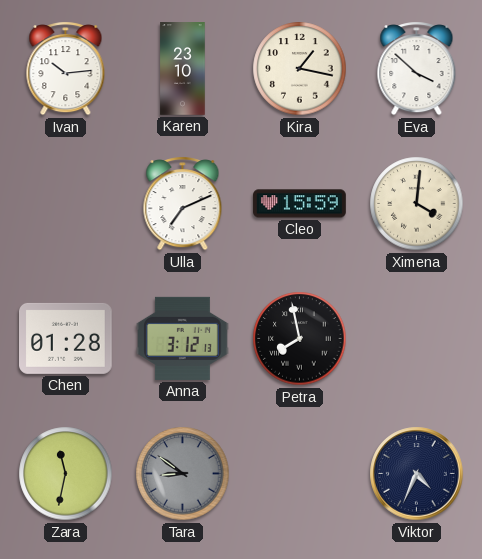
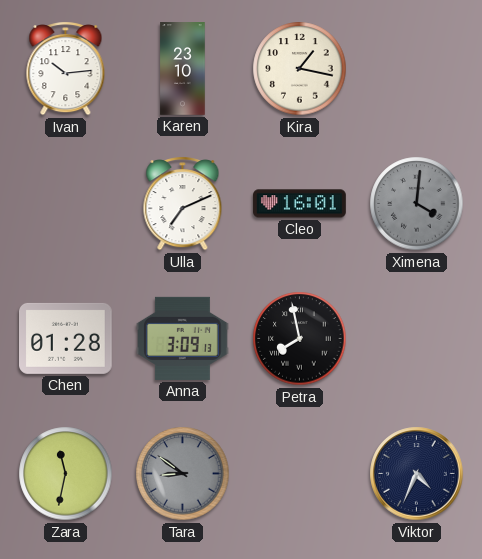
Eva: 3:52 -> none (417, 69)
Cleo: 15:59 -> 16:01 (300, 204)
Ximena dial: cream -> grey (417, 204)
Anna: 3:12 -> 3:09 (183, 338)
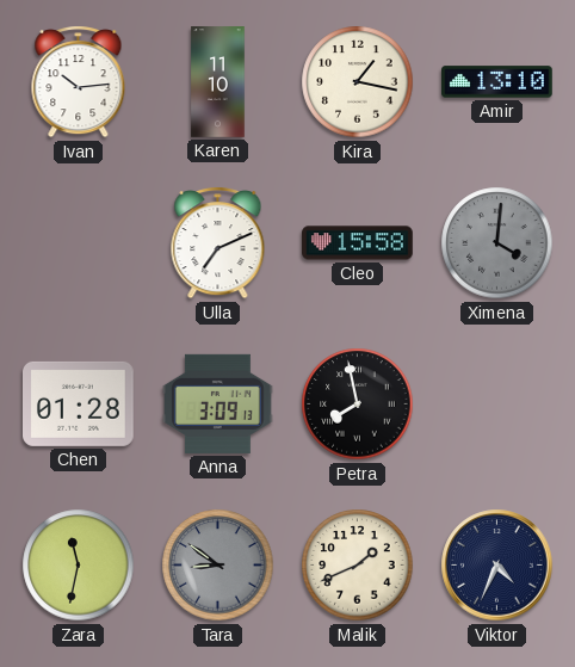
Karen: 23:10 -> 11:10 (218, 82)
Amir: none -> 13:10 (497, 82)
Cleo: 16:01 -> 15:58 (358, 243)
Malik: none -> 1:41 (358, 566)
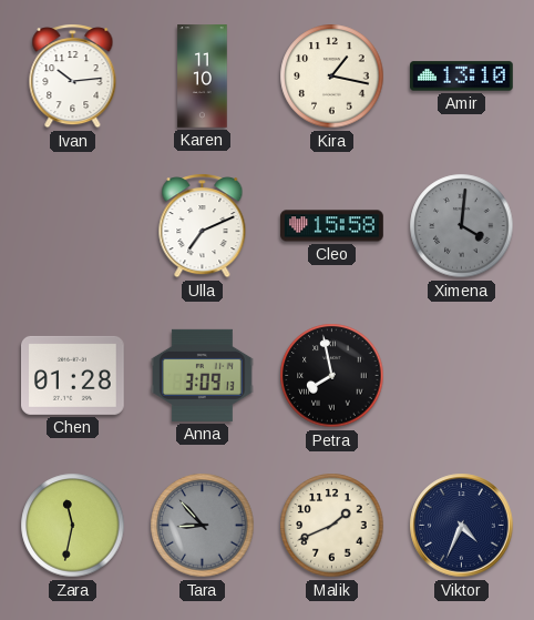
Tara: 8:51 -> 8:53 (203, 526)
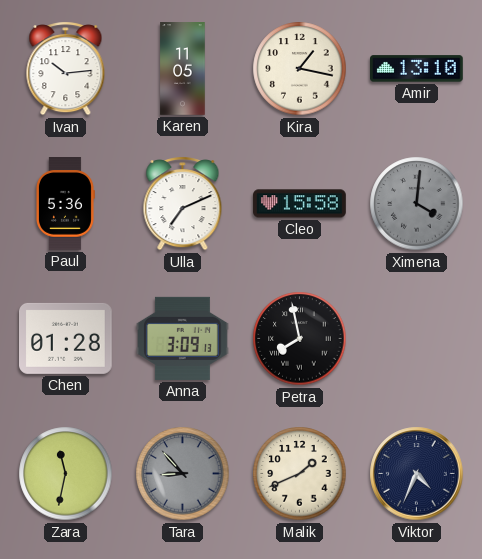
Karen: 11:10 -> 11:05 (183, 69)
Paul: none -> 5:36 (65, 204)
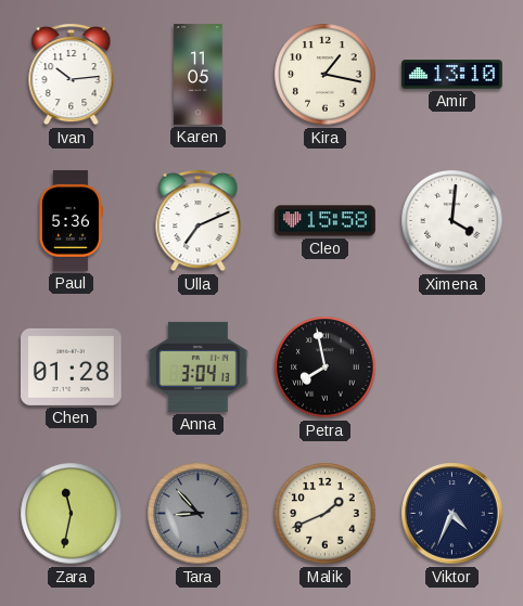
Ximena dial: grey -> white (452, 221)
Anna: 3:09 -> 3:04 (199, 366)
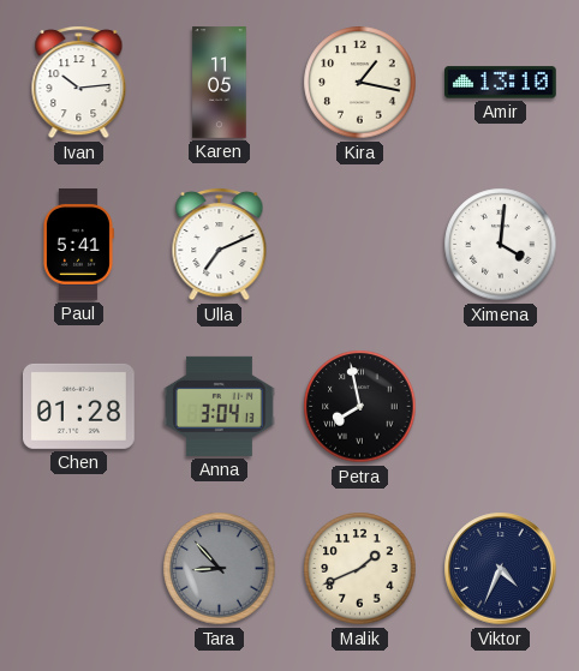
Paul: 5:36 -> 5:41 (78, 245)
Cleo: 15:58 -> none (326, 221)
Zara: 11:32 -> none (72, 514)
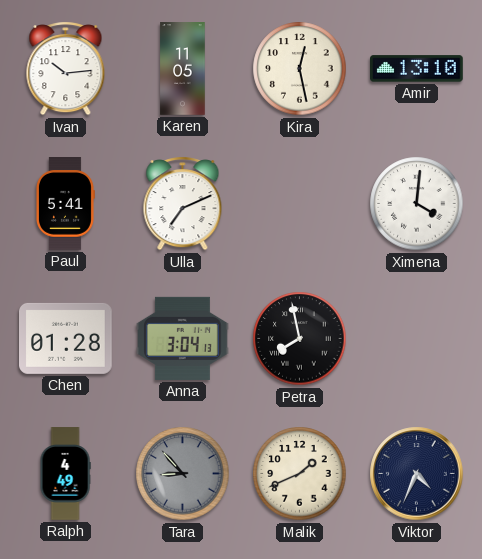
Kira: 1:17 -> 12:28 (300, 69)
Ralph: none -> 4:49 (65, 474)
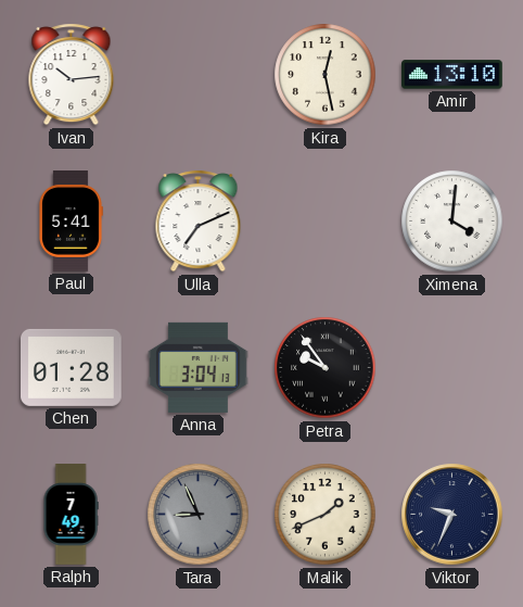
Karen: 11:05 -> none (183, 69)
Petra: 7:58 -> 9:54 (326, 368)
Ralph: 4:49 -> 7:49 (71, 515)
Tara: 8:53 -> 8:56 (199, 515)
Viktor: 4:34 -> 9:34 (452, 515)
